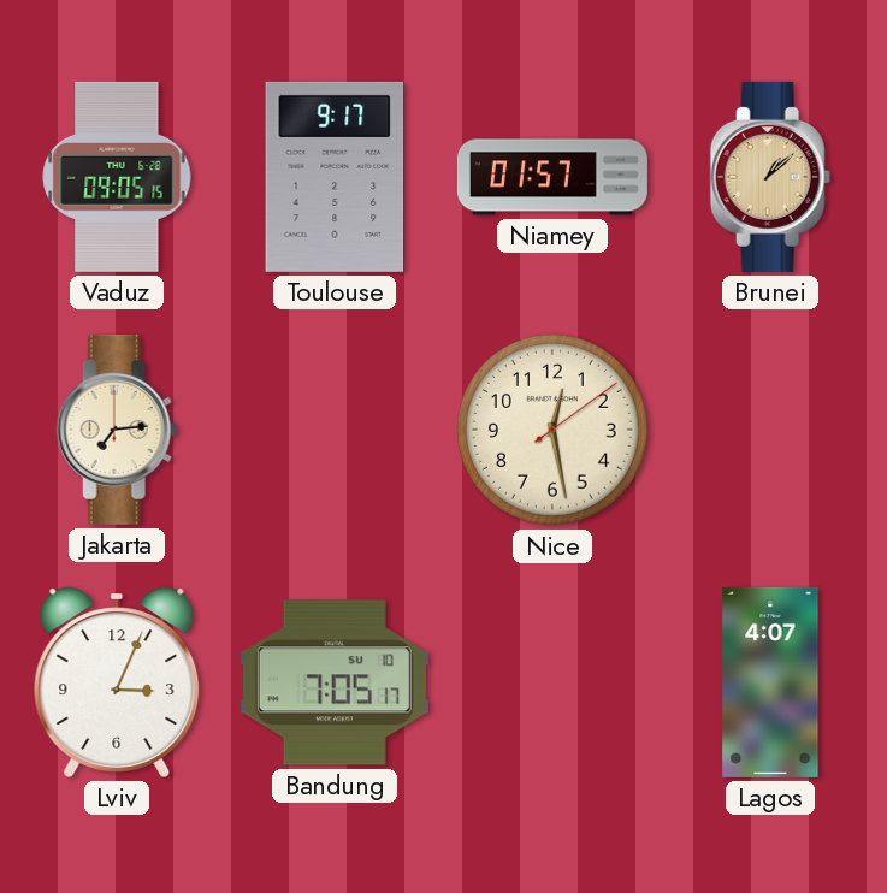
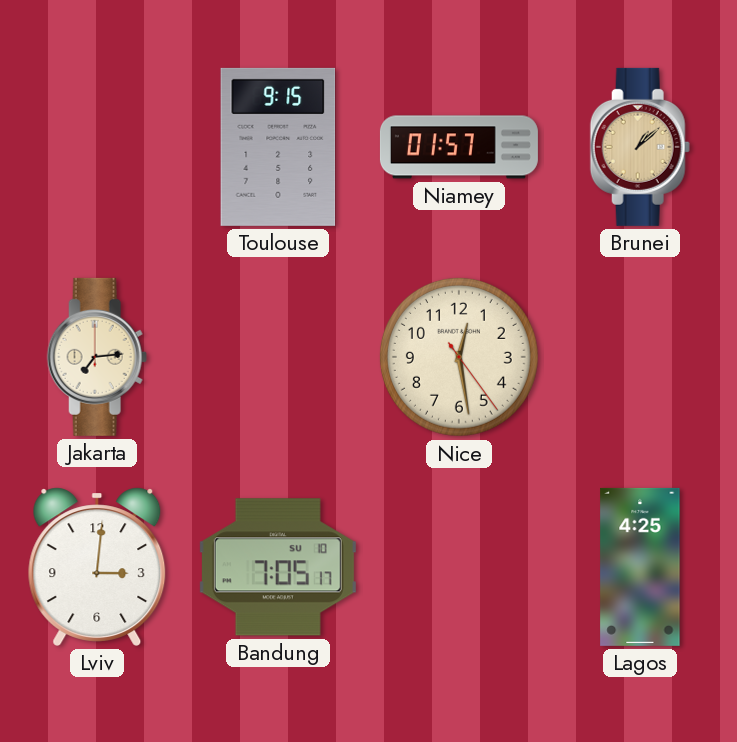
Vaduz: 09:05 -> none (117, 177)
Toulouse: 9:17 -> 9:15 (278, 147)
Nice: 12:28:09 -> 12:28:24 (459, 357)
Lviv: 3:04 -> 3:01 (97, 567)
Lagos: 4:07 -> 4:25 (640, 567)
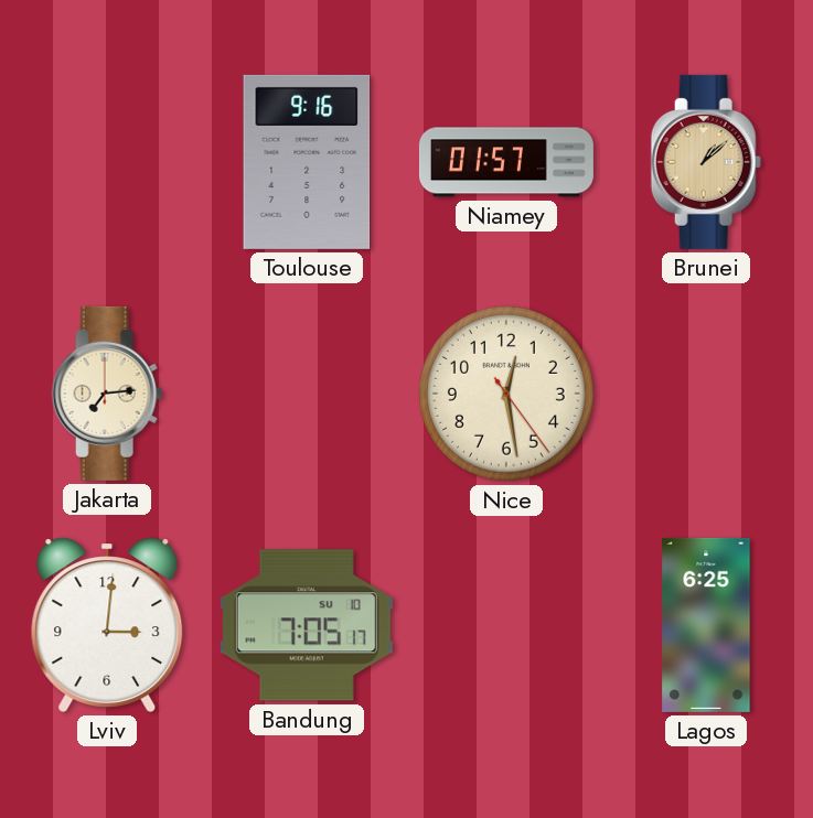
Toulouse: 9:15 -> 9:16 (307, 162)
Lagos: 4:25 -> 6:25 (706, 625)
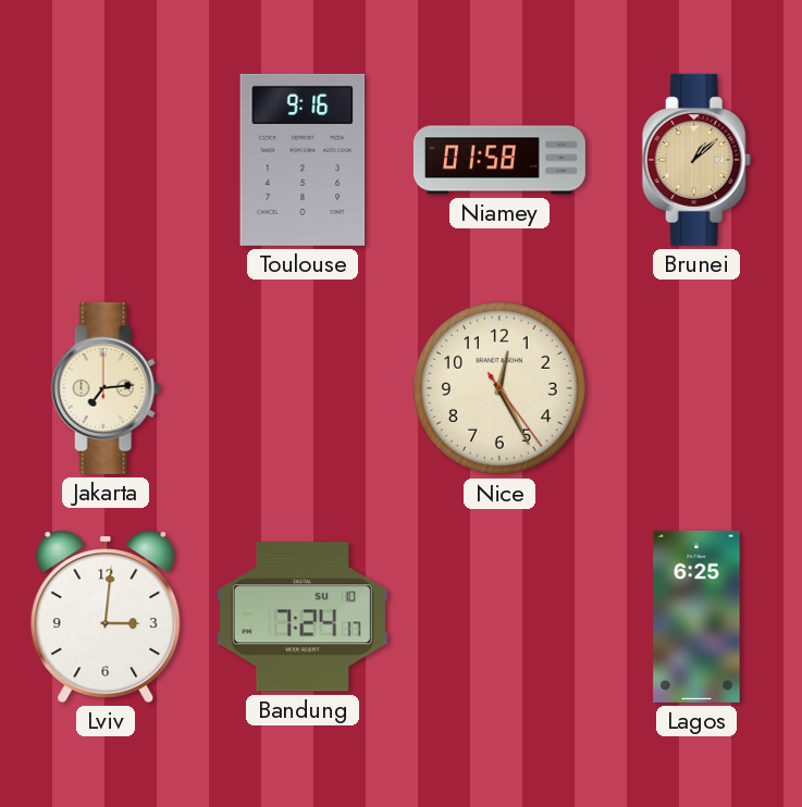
Niamey: 01:57 -> 01:58 (499, 160)
Nice: 12:28 -> 12:25 (499, 388)
Bandung: 7:05 -> 7:24 (303, 617)
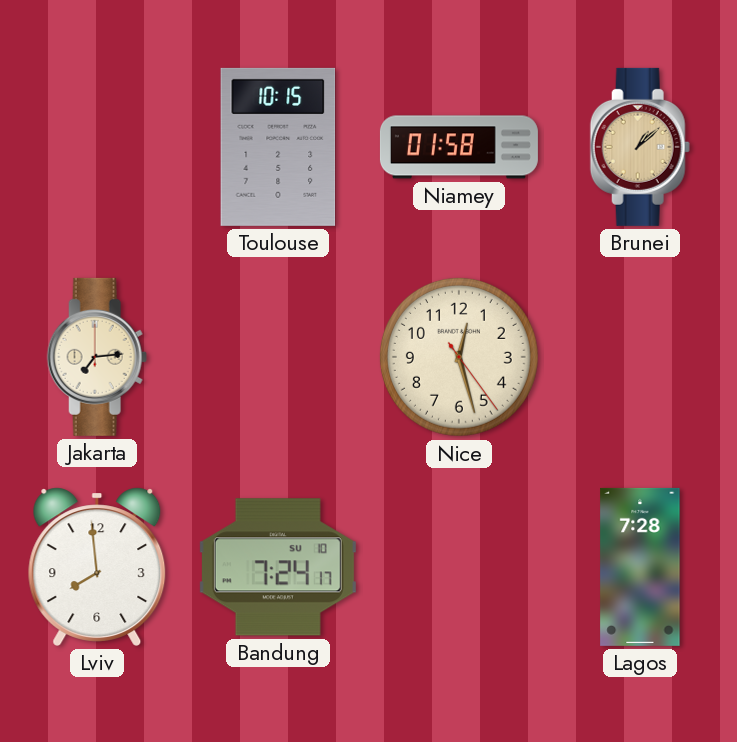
Toulouse: 9:16 -> 10:15 (278, 147)
Nice: 12:25 -> 12:27 (459, 357)
Lviv: 3:01 -> 7:59 (97, 567)
Lagos: 6:25 -> 7:28 (640, 567)
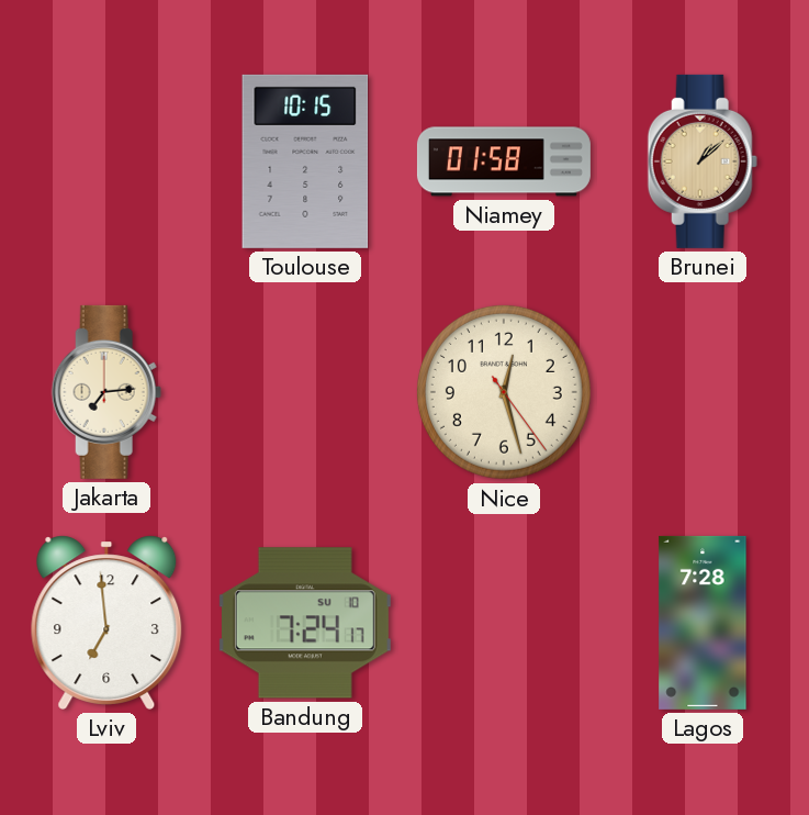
Lviv: 7:59 -> 6:59 (106, 623)
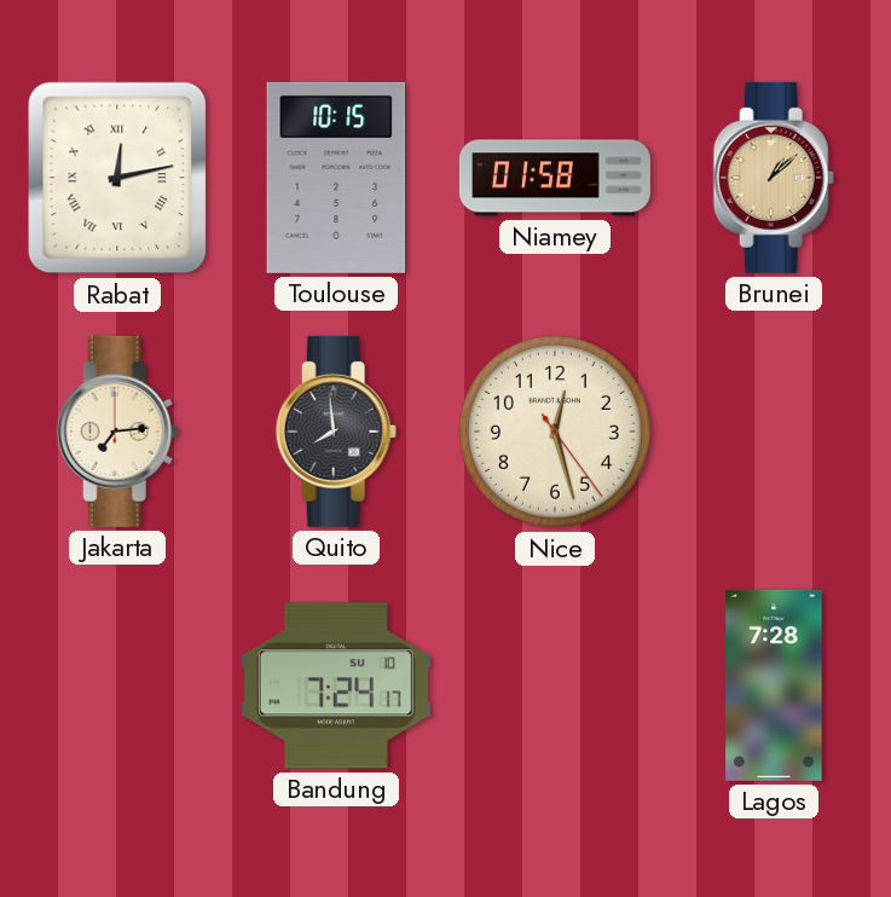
Rabat: none -> 12:13 (117, 178)
Quito: none -> 7:59 (336, 432)
Lviv: 6:59 -> none (106, 623)
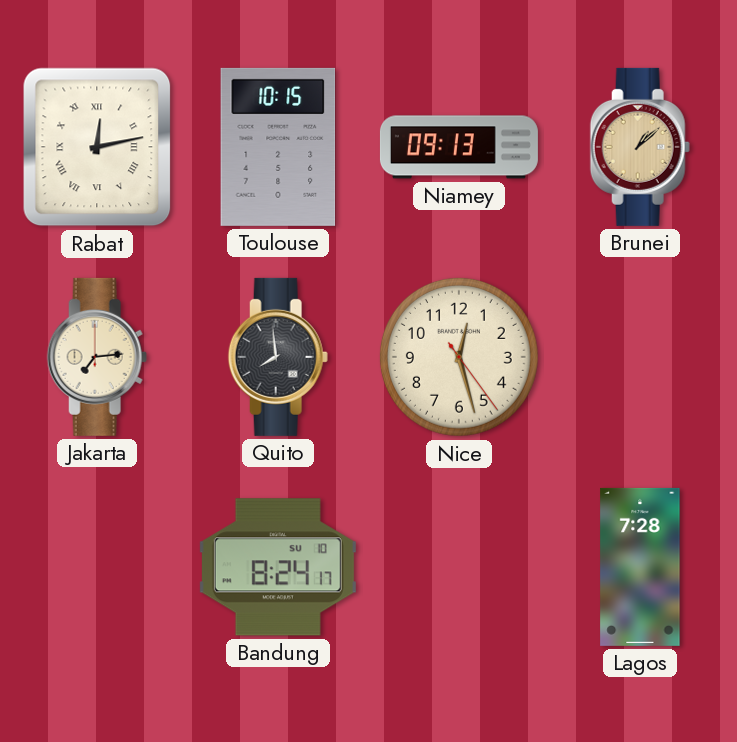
Niamey: 01:58 -> 09:13 (459, 147)
Bandung: 7:24 -> 8:24 (278, 567)
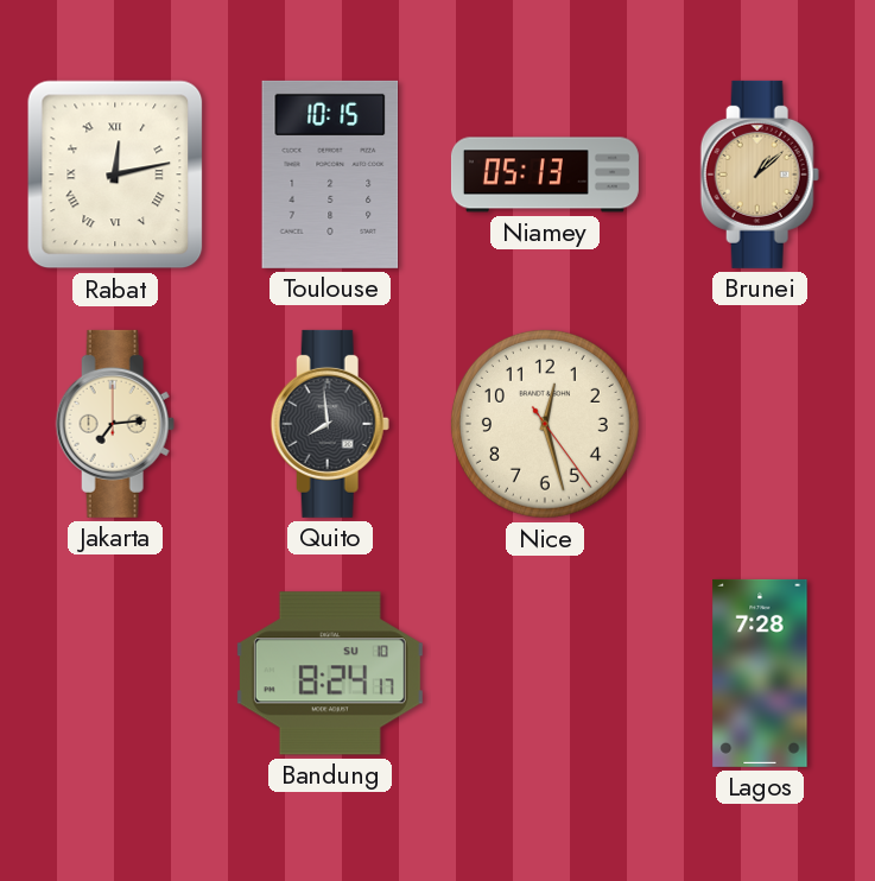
Niamey: 09:13 -> 05:13 (545, 175)
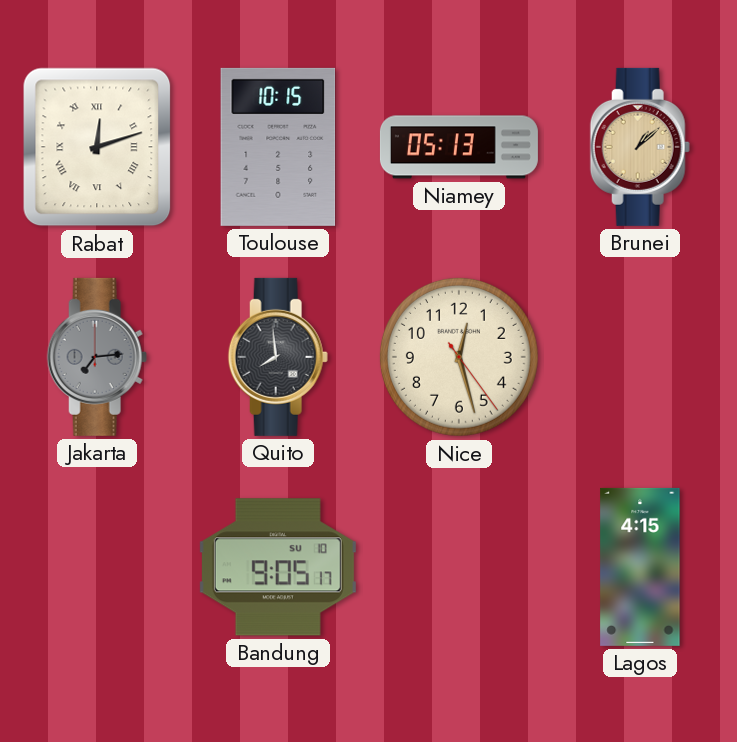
Rabat: 12:13 -> 12:12 (97, 147)
Jakarta dial: cream -> grey (97, 357)
Bandung: 8:24 -> 9:05 (278, 567)
Lagos: 7:28 -> 4:15 (640, 567)
